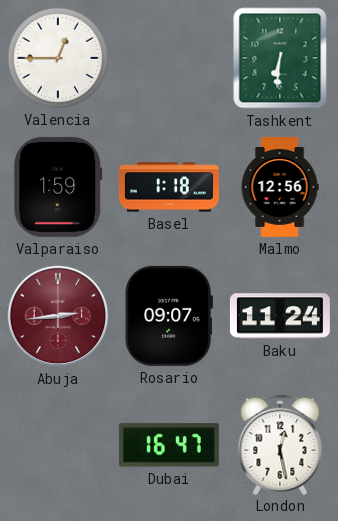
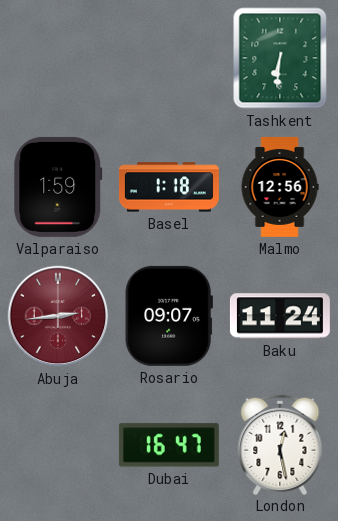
Valencia: 12:45 -> none (58, 58)
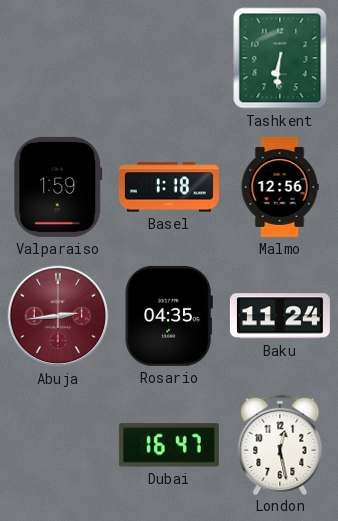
Rosario: 09:07 -> 04:35 (169, 316)
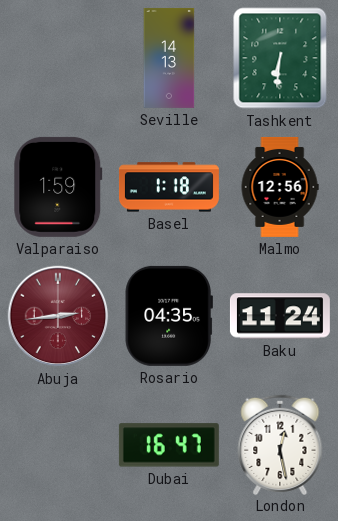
Seville: none -> 14:13 (169, 58)
